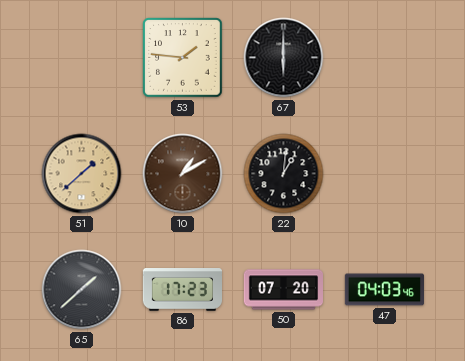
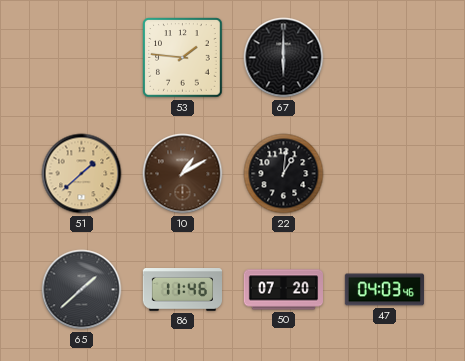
86: 17:23 -> 11:46 (182, 290)
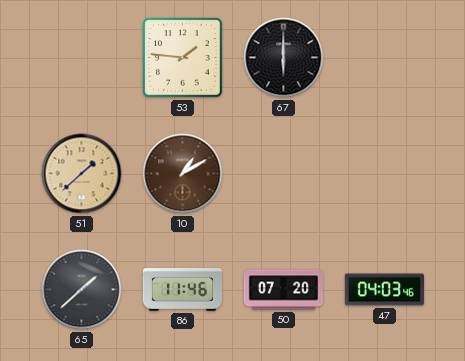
22: 1:01 -> none (284, 174)
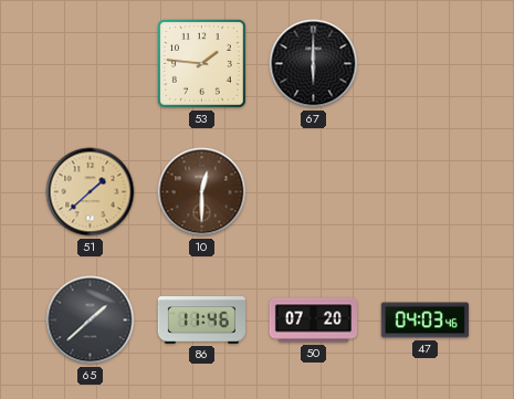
10: 1:10 -> 12:30 (202, 192)
